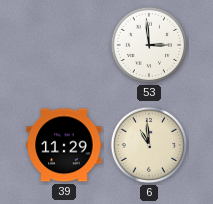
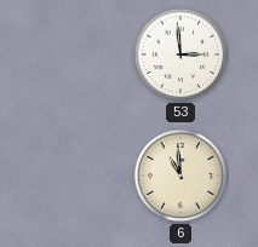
39: 11:29 -> none (64, 145)
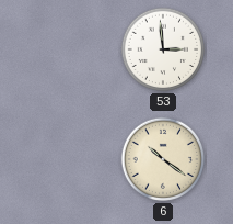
6: 10:59 -> 10:21 (163, 159)
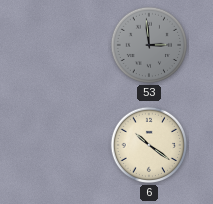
53 dial: white -> grey (149, 45)
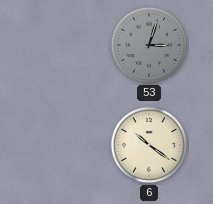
53: 2:59 -> 3:03 (149, 45)
